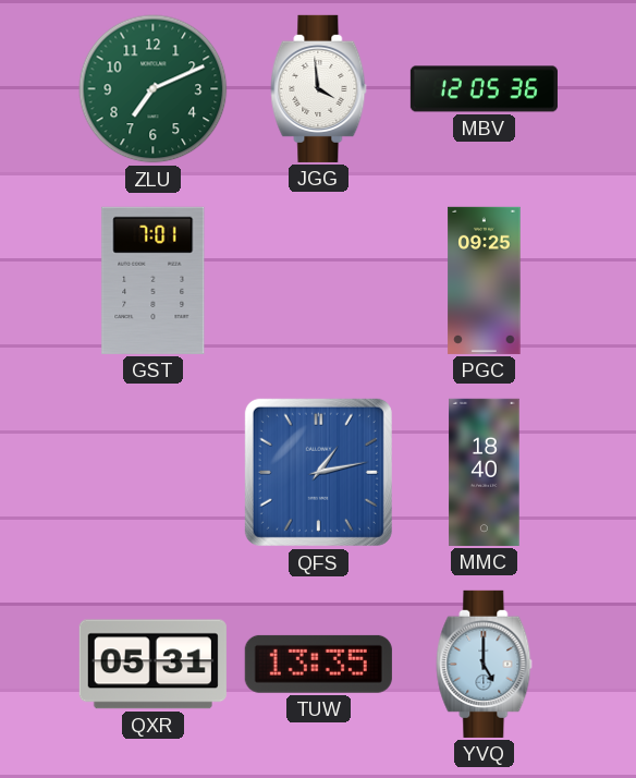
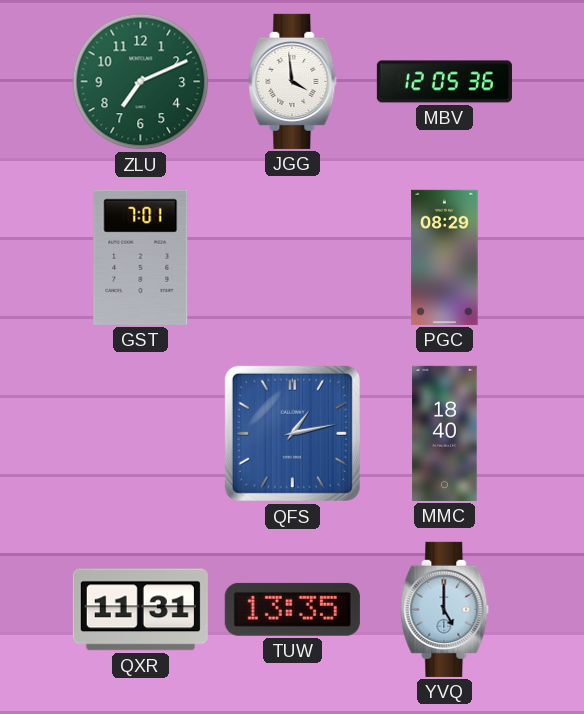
PGC: 09:25 -> 08:29 (445, 257)
QXR: 05:31 -> 11:31 (140, 610)
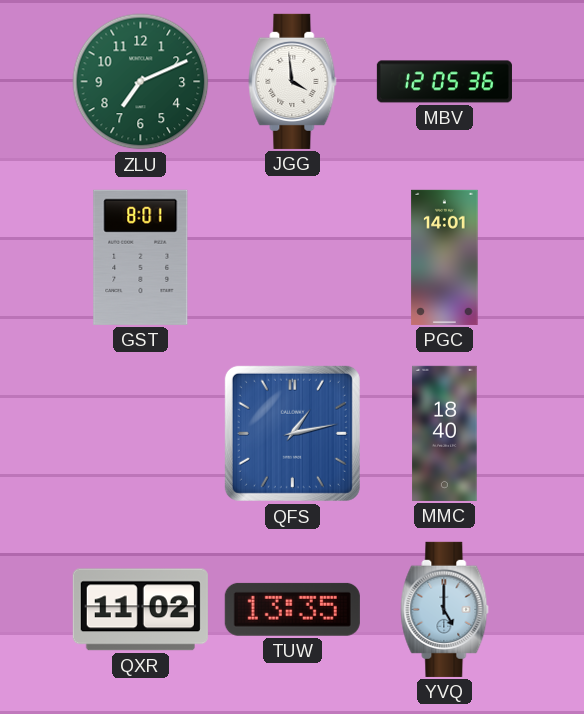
GST: 7:01 -> 8:01 (141, 257)
PGC: 08:29 -> 14:01 (445, 257)
QXR: 11:31 -> 11:02 (140, 610)
